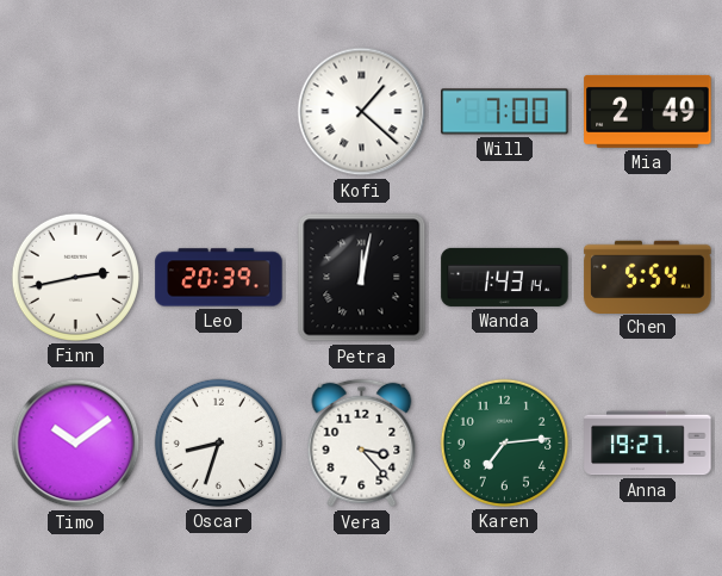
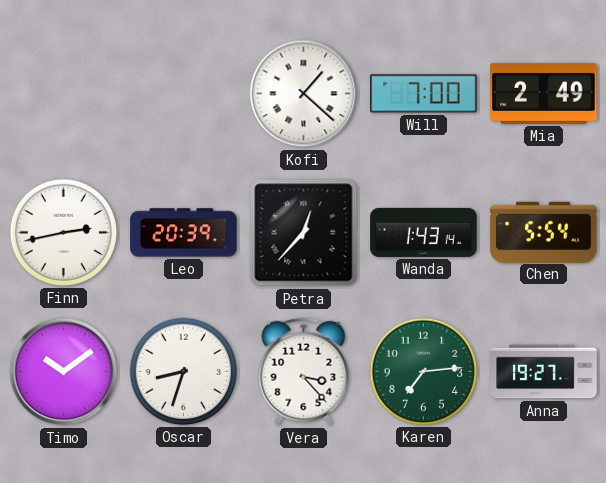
Petra: 12:02 -> 12:37 (304, 233)
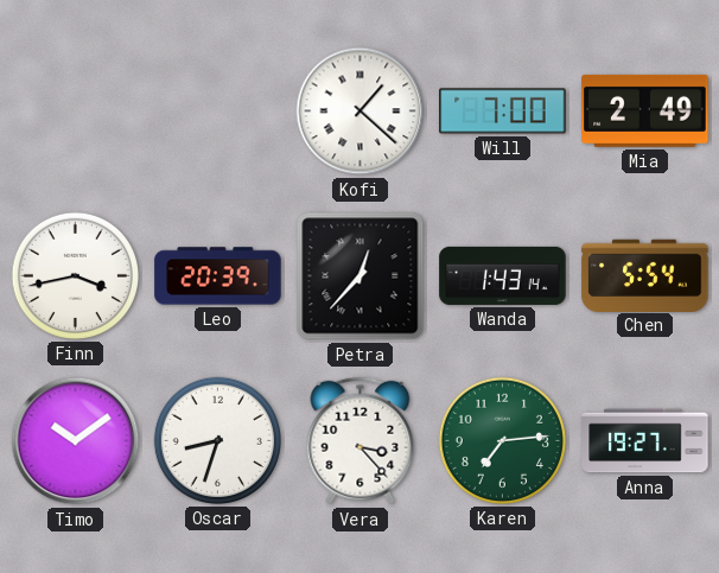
Finn: 2:43 -> 3:43 (75, 275)
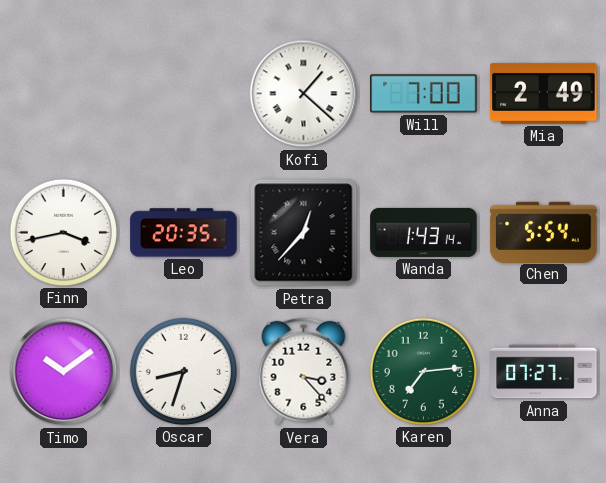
Leo: 20:39 -> 20:35 (184, 233)
Anna: 19:27 -> 07:27 (544, 372)
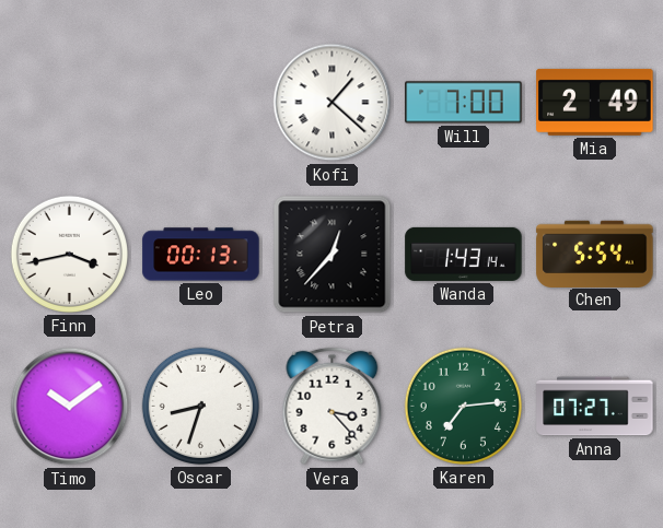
Leo: 20:35 -> 00:13 (201, 255)
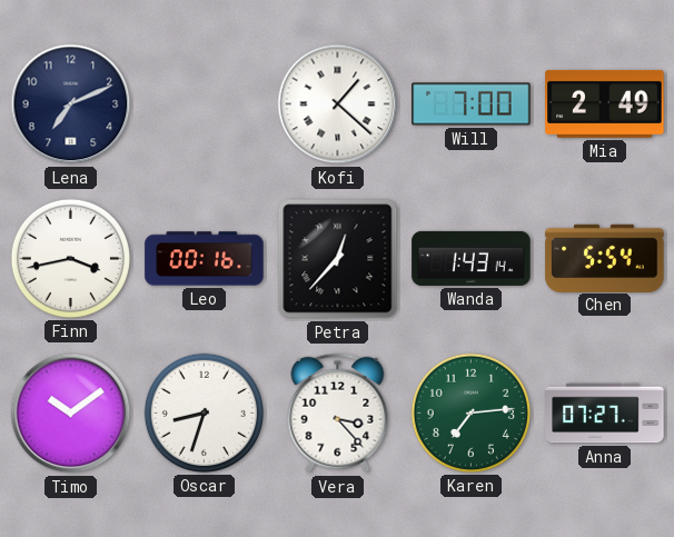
Lena: none -> 7:11 (71, 105)
Leo: 00:13 -> 00:16 (205, 259)
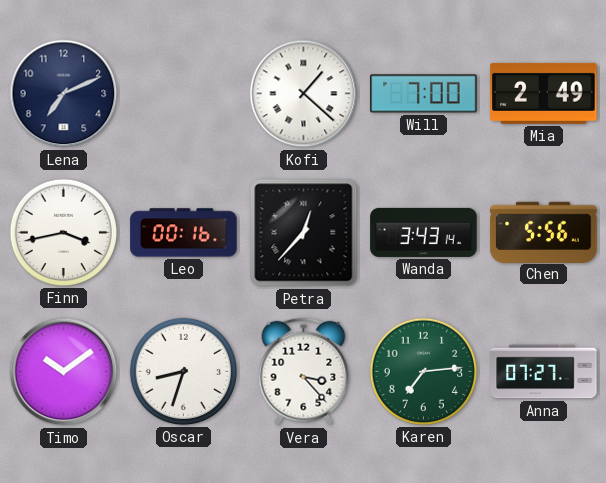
Wanda: 1:43 -> 3:43 (424, 232)
Chen: 5:54 -> 5:56 (544, 232)
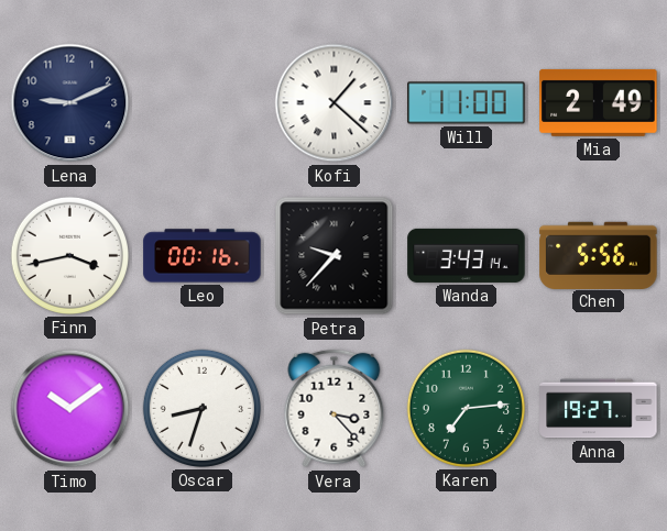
Lena: 7:11 -> 9:11 (70, 103)
Will: 7:00 -> 11:00 (467, 103)
Petra: 12:37 -> 9:37 (335, 256)
Anna: 07:27 -> 19:27 (599, 409)
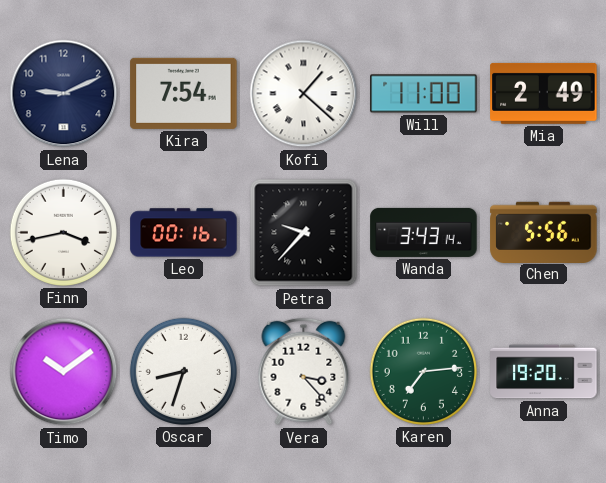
Kira: none -> 7:54 (184, 93)
Anna: 19:27 -> 19:20 (544, 372)
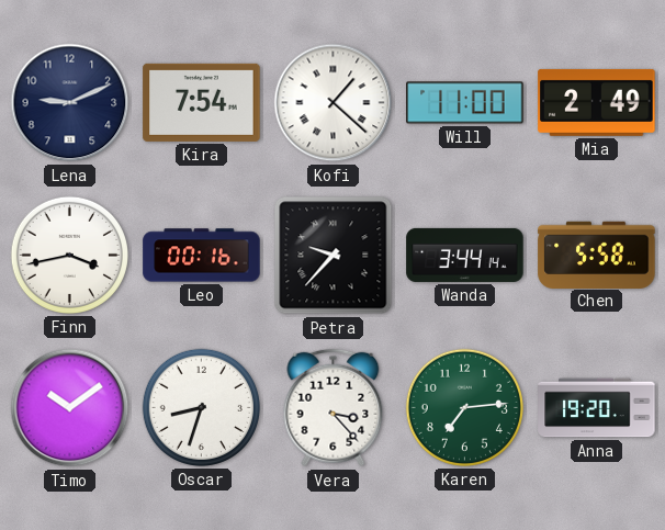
Wanda: 3:43 -> 3:44 (465, 255)
Chen: 5:56 -> 5:58 (597, 255)
